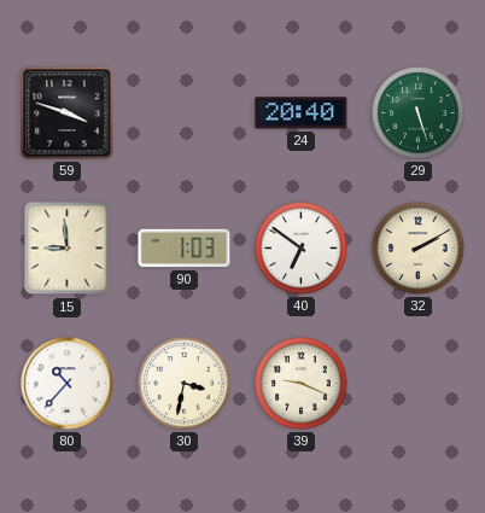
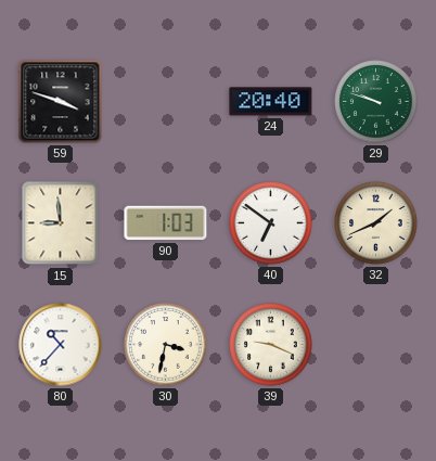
29: 5:27 -> 9:48 (376, 102)
32: 2:10 -> 1:41 (376, 223)
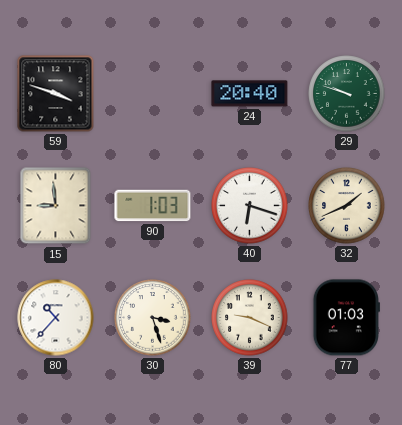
40: 6:51 -> 6:18 (250, 206)
30: 3:32 -> 3:27 (153, 318)
77: none -> 01:03 (346, 318)
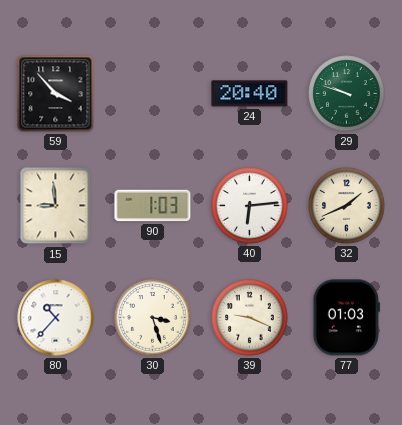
59: 3:48 -> 3:53 (56, 94)
40: 6:18 -> 6:14 (250, 206)
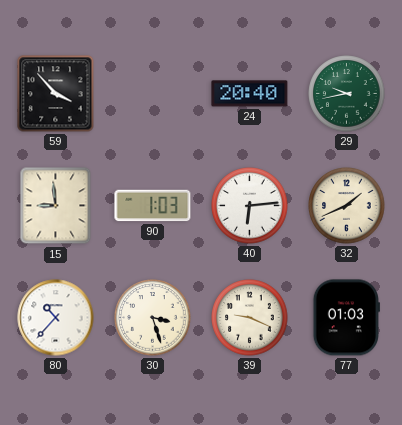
29: 9:48 -> 9:43 (347, 94)
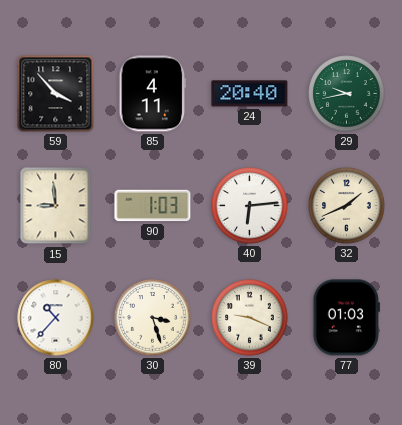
85: none -> 4:11 (153, 94)
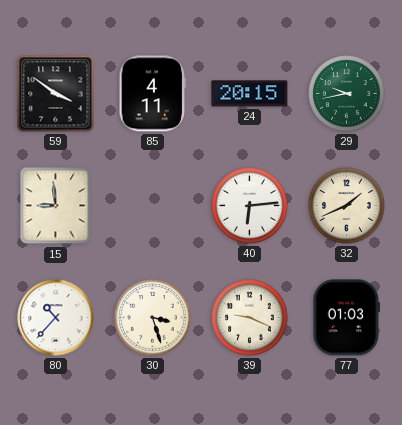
59: 3:53 -> 3:51 (56, 94)
24: 20:40 -> 20:15 (250, 94)
90: 1:03 -> none (153, 206)
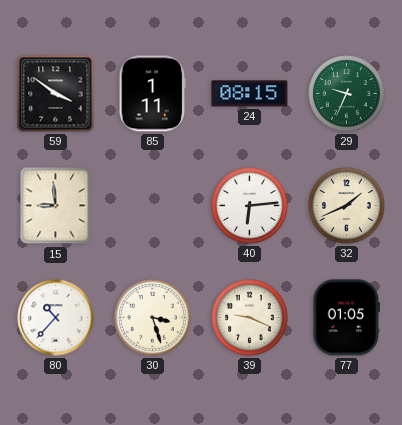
85: 4:11 -> 1:11 (153, 94)
24: 20:15 -> 08:15 (250, 94)
29: 9:43 -> 9:34 (347, 94)
77: 01:03 -> 01:05 (346, 318)
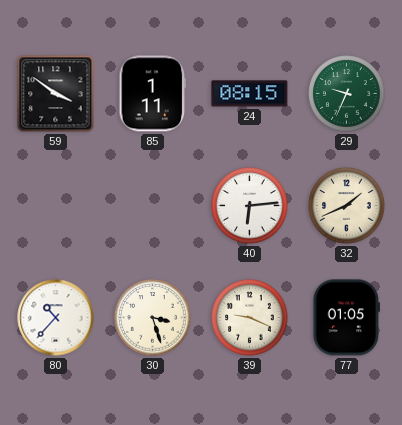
15: 8:59 -> none (56, 206)
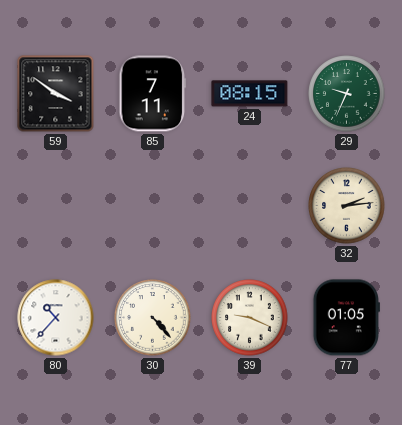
85: 1:11 -> 7:11 (153, 94)
40: 6:14 -> none (250, 206)
32: 1:41 -> 2:14 (347, 206)
30: 3:27 -> 4:23 (153, 318)
